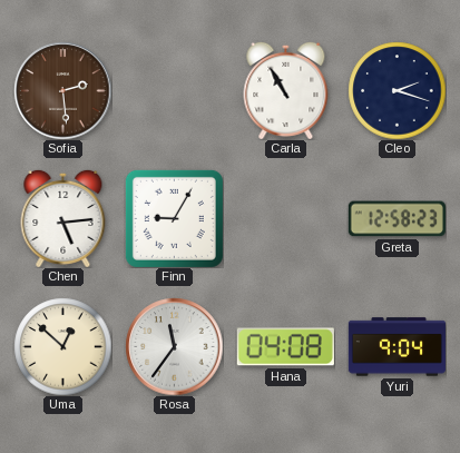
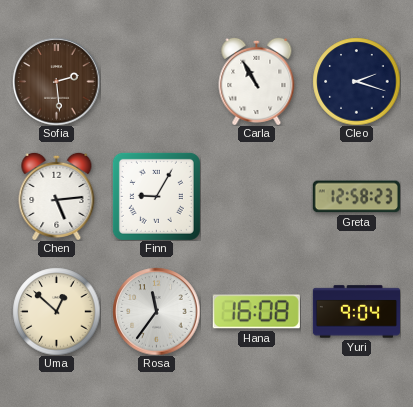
Hana: 04:08 -> 16:08 (256, 312)
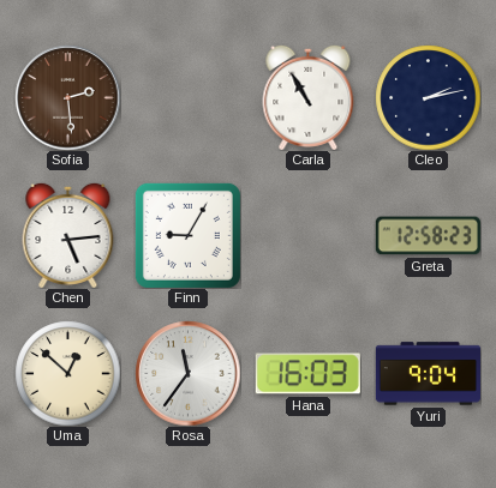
Cleo: 2:18 -> 2:13 (428, 97)
Hana: 16:08 -> 16:03 (307, 374)
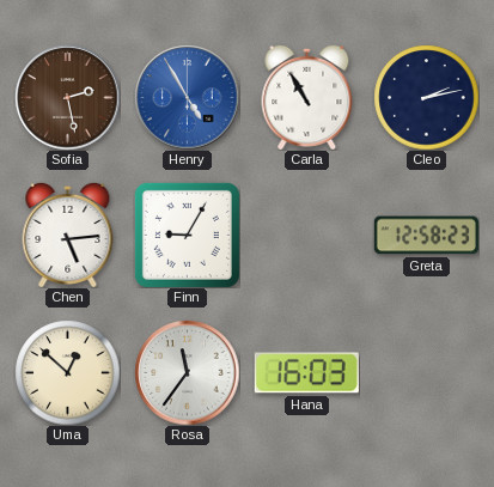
Sofia: 2:29 -> 2:28 (67, 97)
Henry: none -> 4:55 (187, 97)
Yuri: 9:04 -> none (428, 374)
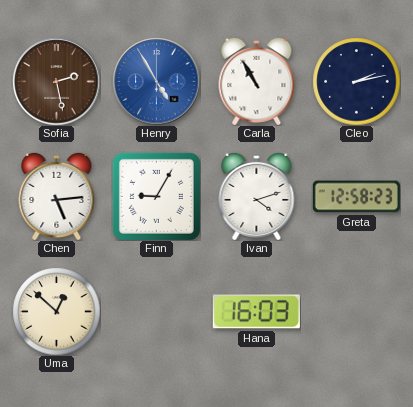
Ivan: none -> 4:12 (257, 196)
Rosa: 11:36 -> none (187, 372)
